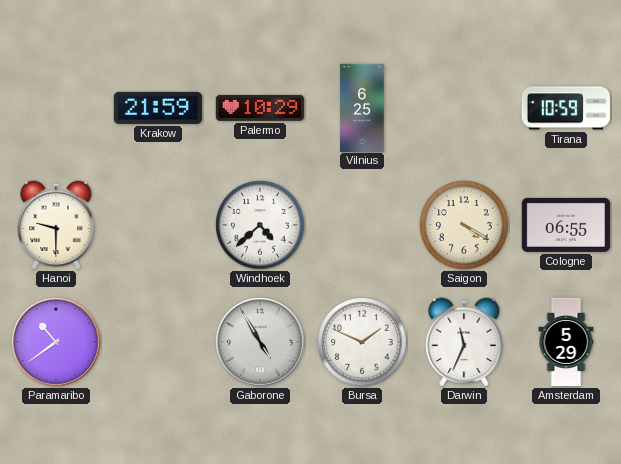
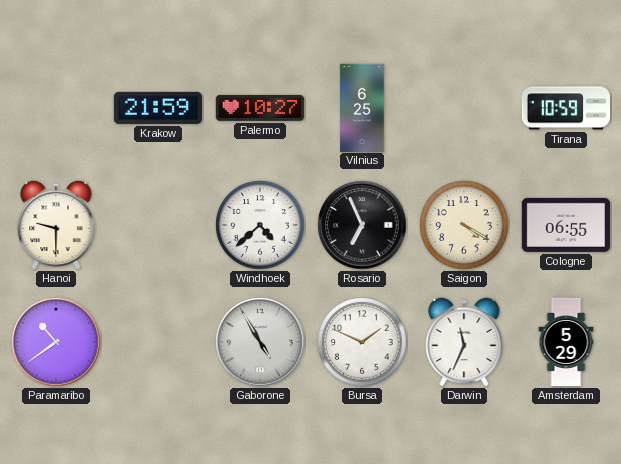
Palermo: 10:29 -> 10:27 (260, 108)
Rosario: none -> 6:56 (362, 225)
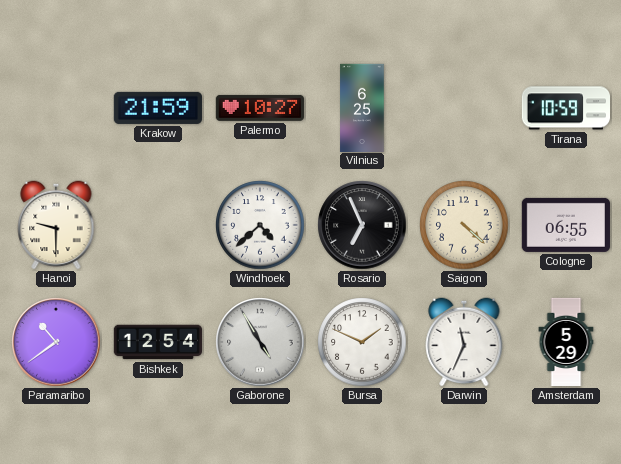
Saigon: 4:20 -> 4:22 (464, 225)
Bishkek: none -> 12:54 (157, 342)
